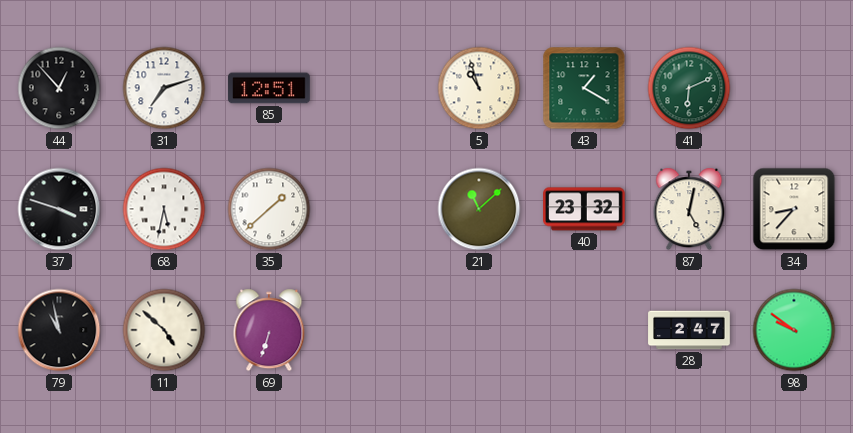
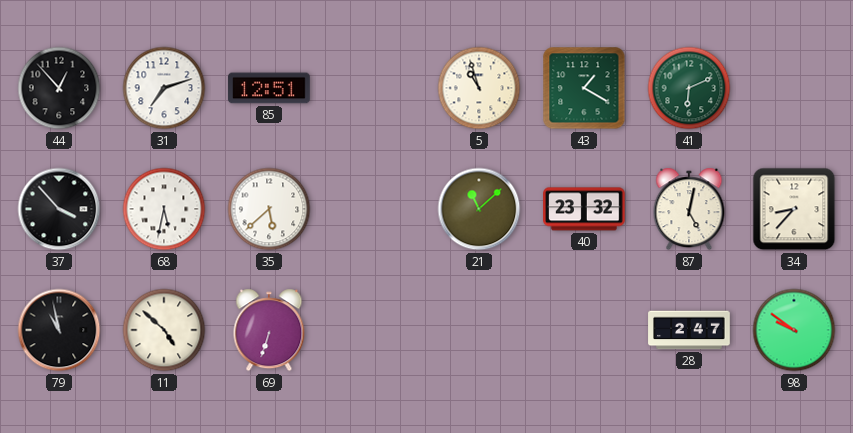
37: 3:48 -> 3:53 (59, 209)
35: 1:38 -> 5:38 (269, 209)
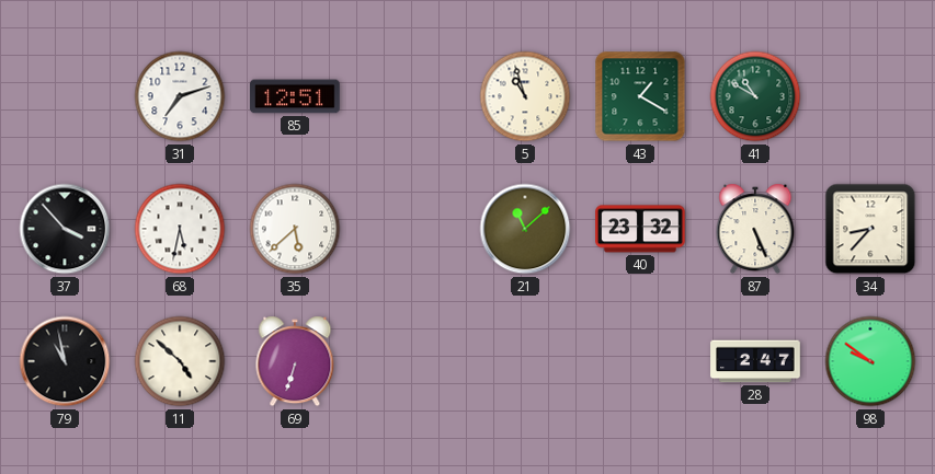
44: 12:53 -> none (59, 88)
41: 6:11 -> 10:50 (755, 96)
87: 5:02 -> 5:26 (755, 229)
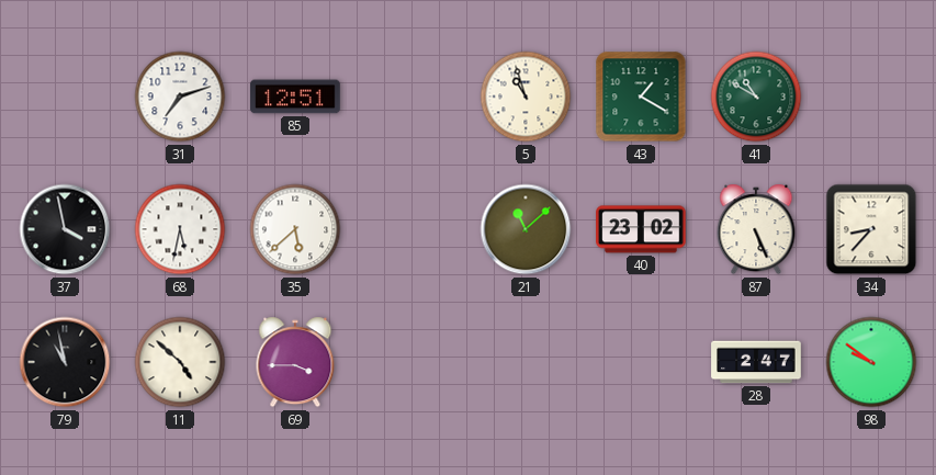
37: 3:53 -> 3:58 (65, 229)
40: 23:32 -> 23:02 (641, 229)
69: 6:33 -> 3:45 (295, 362)
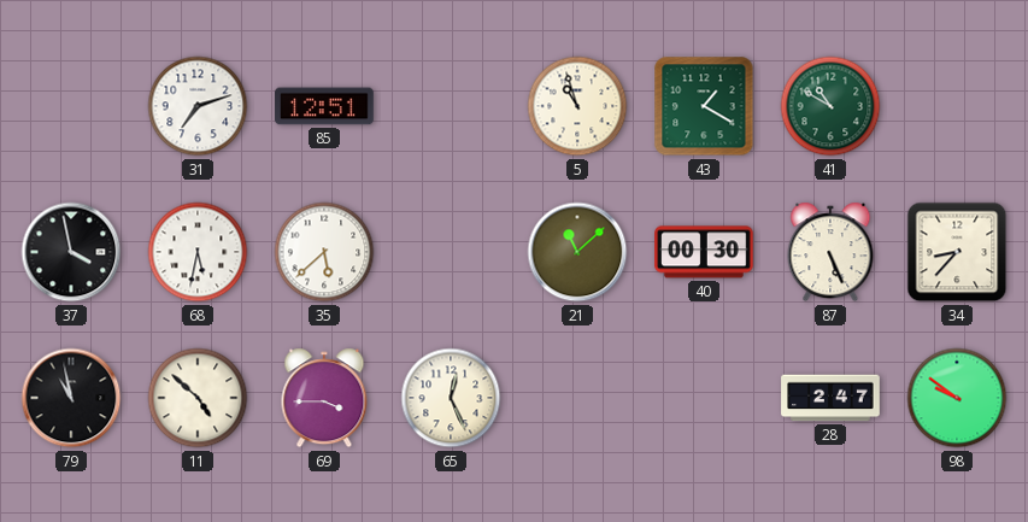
40: 23:02 -> 00:30 (704, 252)
65: none -> 12:26 (451, 398)
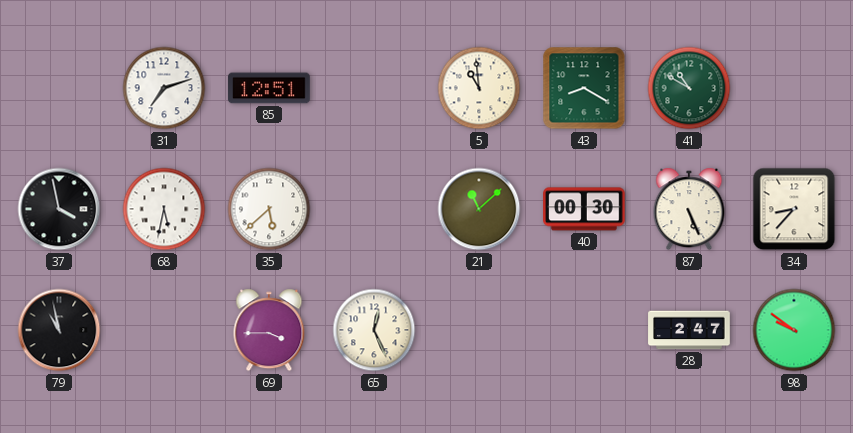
5: 10:57 -> 10:59 (479, 88)
43: 1:20 -> 8:20 (584, 88)
11: 4:52 -> none (198, 398)
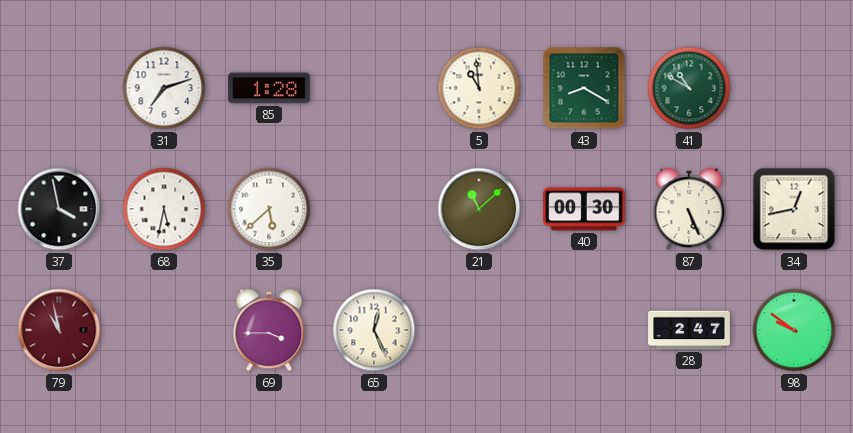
85: 12:51 -> 1:28 (269, 88)
34: 8:37 -> 12:43 (794, 209)
79 dial: black -> burgundy (59, 330)
